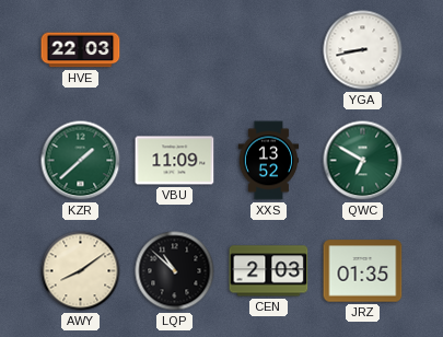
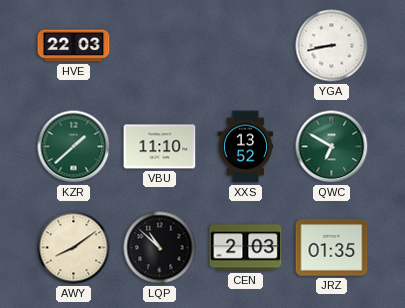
VBU: 11:09 -> 11:10 (160, 147)
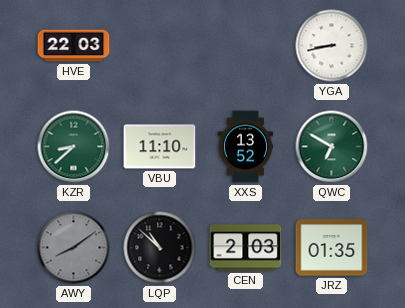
KZR: 1:38 -> 8:38 (74, 147)
AWY dial: cream -> grey (74, 248)
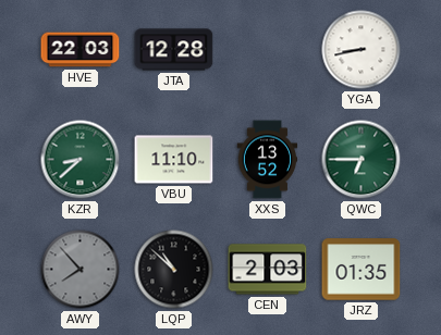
JTA: none -> 12:28 (174, 50)
QWC: 6:50 -> 6:45 (362, 160)
AWY: 8:09 -> 7:53 (81, 270)
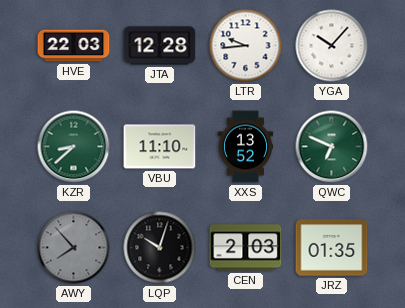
LTR: none -> 9:44 (246, 46)
YGA: 8:43 -> 10:07 (332, 46)
QWC: 6:45 -> 6:49 (332, 147)
LQP: 10:52 -> 10:03 (160, 248)
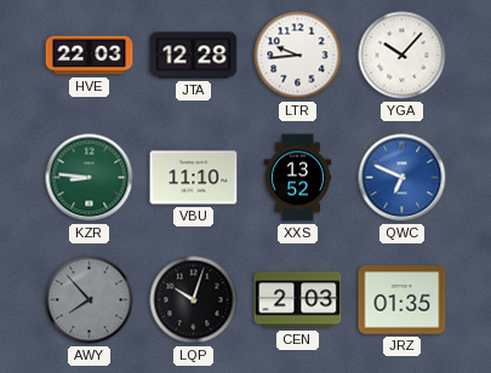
KZR: 8:38 -> 8:46 (90, 178)
QWC dial: green -> blue (402, 178)
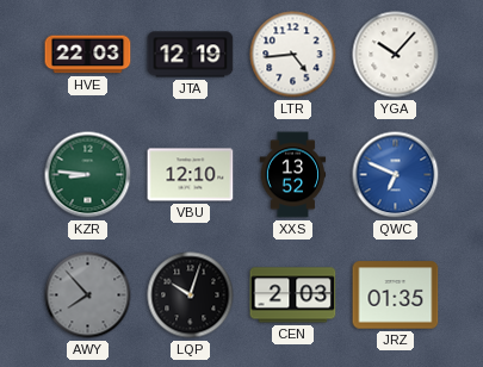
JTA: 12:28 -> 12:19 (191, 55)
LTR: 9:44 -> 4:44 (293, 55)
VBU: 11:10 -> 12:10 (191, 175)
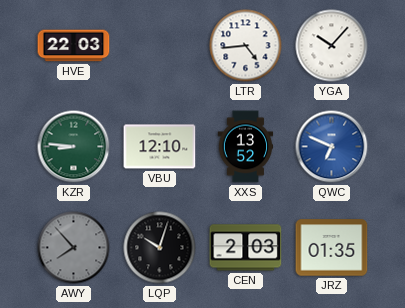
JTA: 12:19 -> none (191, 55)
